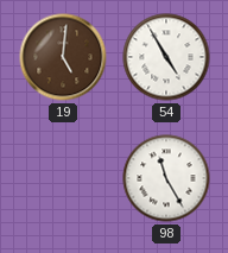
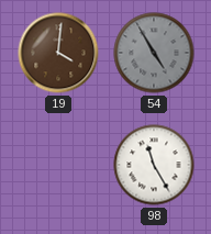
19: 5:01 -> 4:01 (58, 53)
54 dial: white -> grey (154, 53)
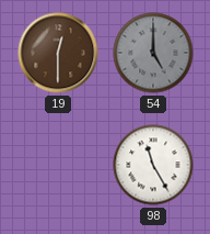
19: 4:01 -> 12:30 (58, 53)
54: 4:55 -> 5:00 (153, 53)
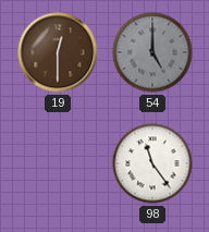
98: 11:25 -> 11:24 (152, 163)
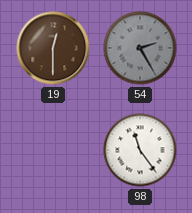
54: 5:00 -> 2:25 (140, 48)
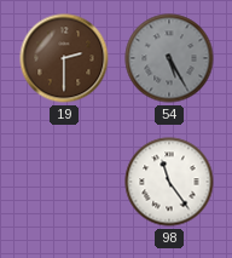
19: 12:30 -> 2:30 (64, 58)
54: 2:25 -> 5:25 (169, 58)
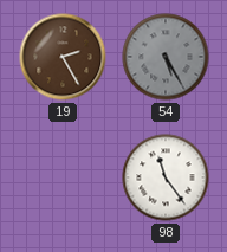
19: 2:30 -> 2:25 (63, 57)
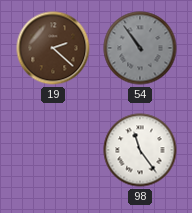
19: 2:25 -> 2:22 (53, 48)
54: 5:25 -> 10:54 (140, 48)
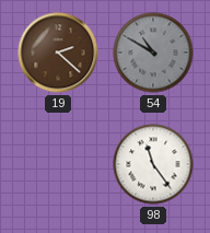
54: 10:54 -> 10:50 (153, 53)
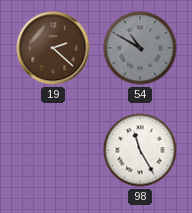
98: 11:24 -> 11:25 (140, 150)
